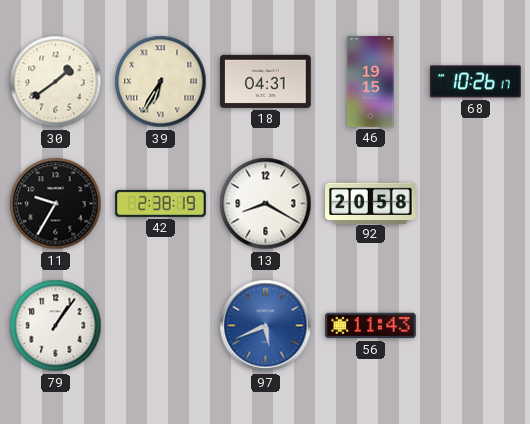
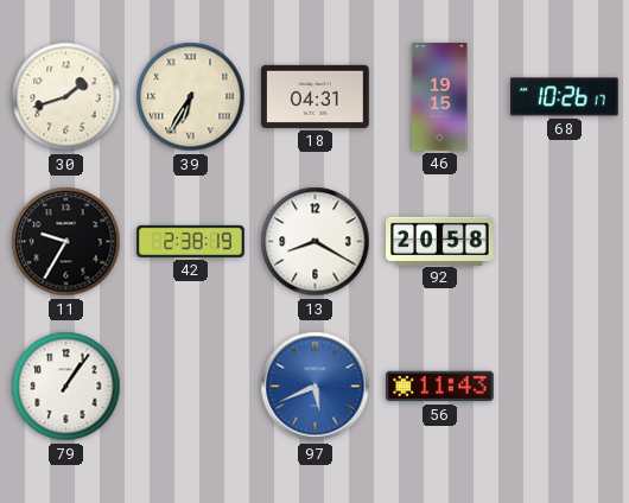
30: 1:39 -> 1:42 (66, 97)
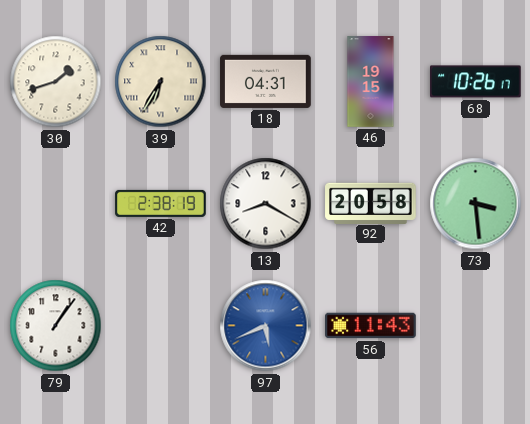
11: 9:35 -> none (66, 242)
73: none -> 3:29 (476, 204)
